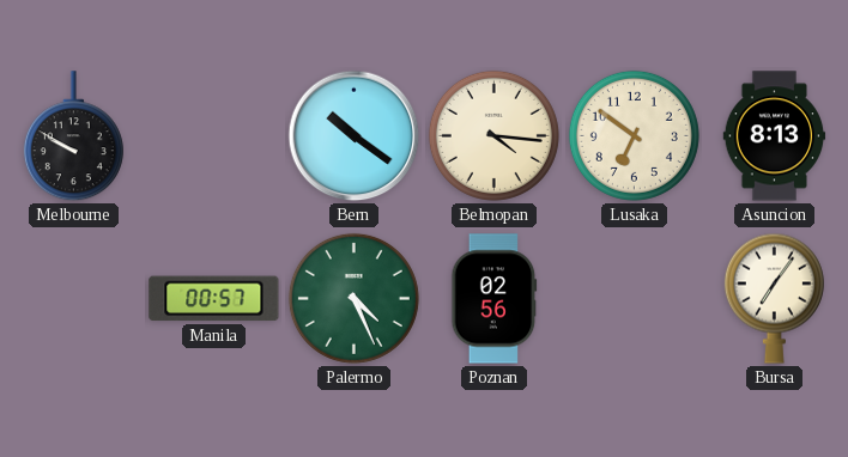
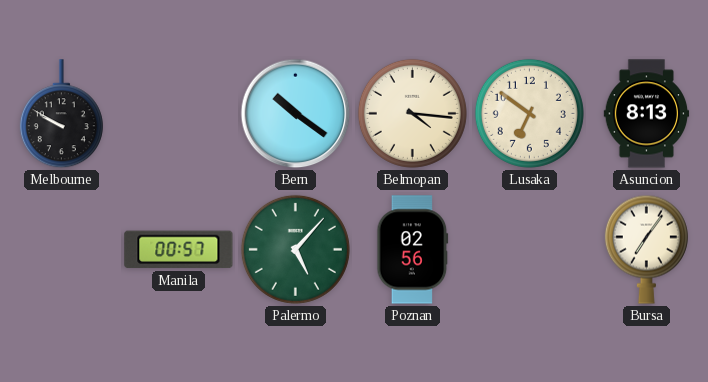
Palermo: 4:26 -> 5:07 (295, 249)
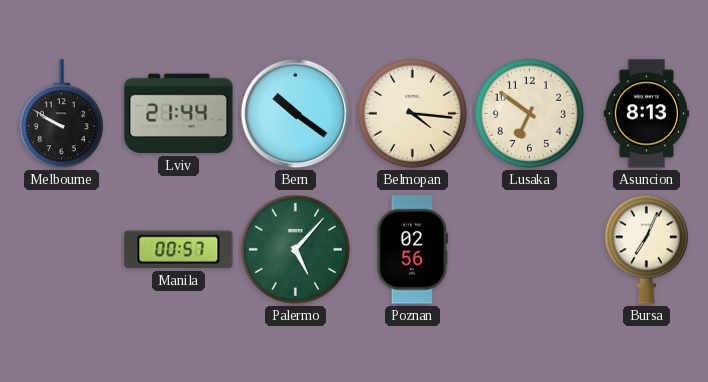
Lviv: none -> 21:44 (179, 114)
Bursa: 7:06 -> 7:04 (646, 249)
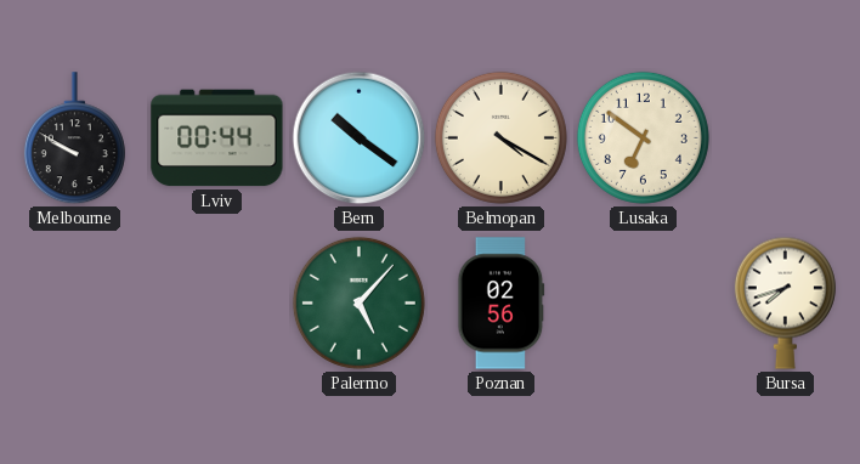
Lviv: 21:44 -> 00:44 (217, 138)
Belmopan: 4:16 -> 4:20 (500, 137)
Asuncion: 8:13 -> none (647, 114)
Manila: 00:57 -> none (179, 250)
Bursa: 7:04 -> 7:42 (785, 302)
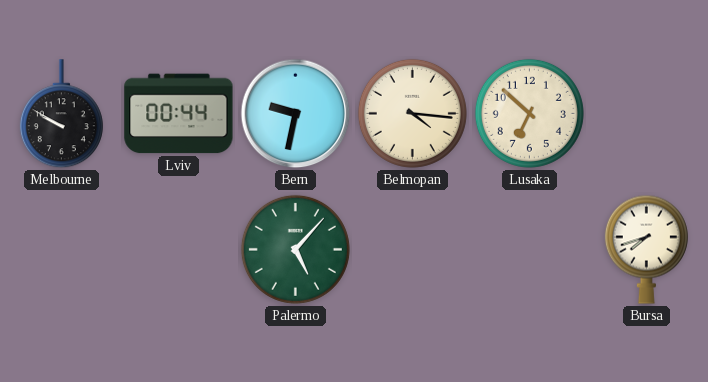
Bern: 10:21 -> 9:32 (296, 114)
Belmopan: 4:20 -> 4:16 (412, 113)
Lusaka: 6:51 -> 6:52 (529, 113)
Poznan: 02:56 -> none (502, 304)
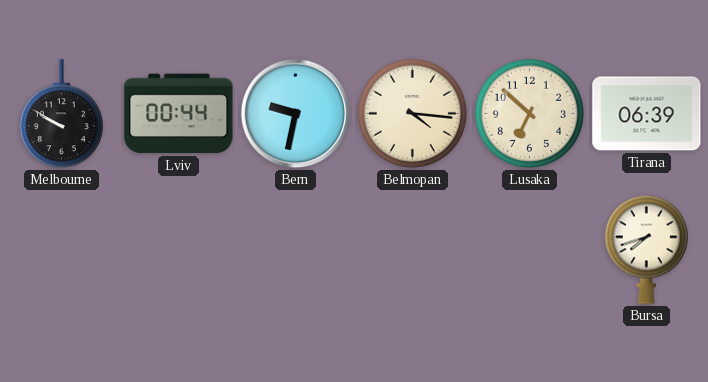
Tirana: none -> 06:39 (647, 114)
Palermo: 5:07 -> none (295, 249)
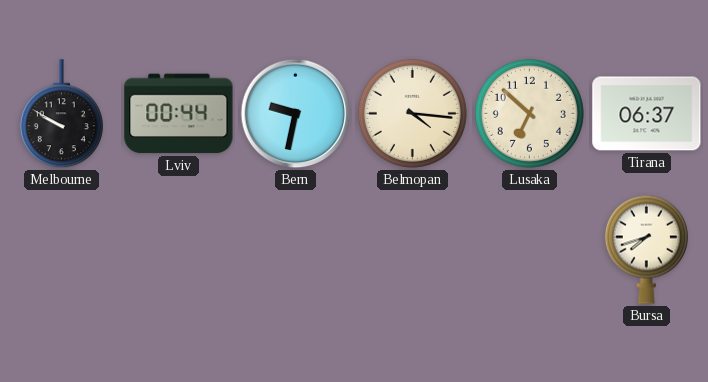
Tirana: 06:39 -> 06:37 (647, 114)
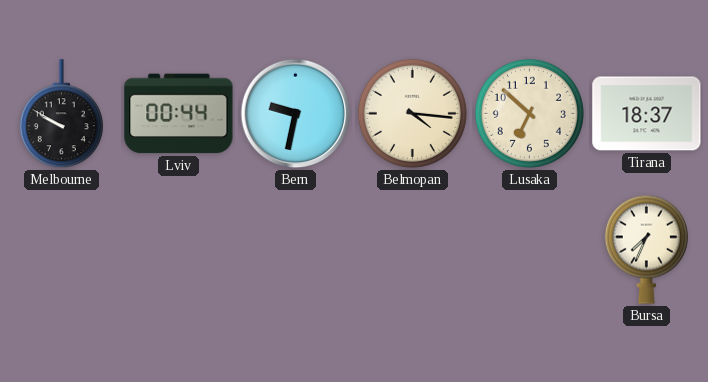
Tirana: 06:37 -> 18:37 (647, 114)
Bursa: 7:42 -> 7:34 (646, 249)
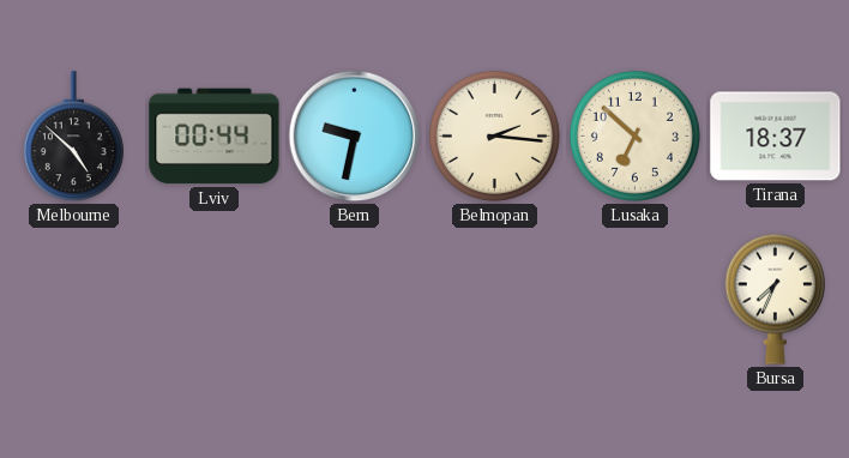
Melbourne: 9:50 -> 4:52 (73, 137)
Belmopan: 4:16 -> 2:16 (494, 135)
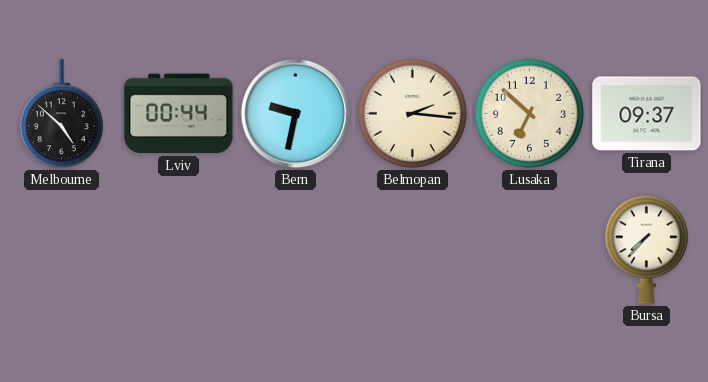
Tirana: 18:37 -> 09:37 (647, 114)
Bursa: 7:34 -> 7:37 (646, 249)
